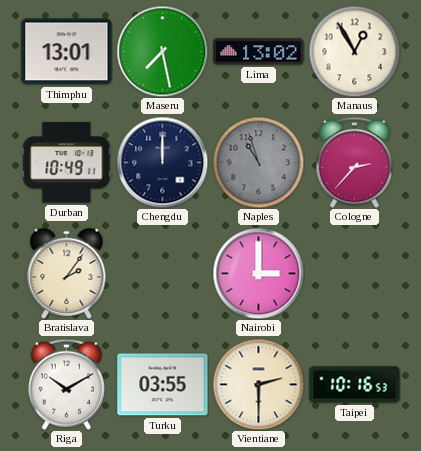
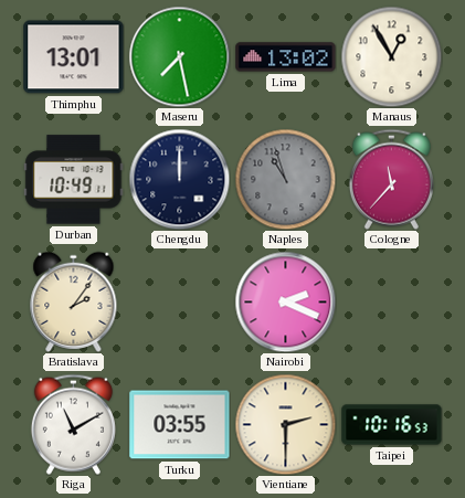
Cologne: 2:37 -> 11:37 (391, 179)
Nairobi: 3:00 -> 2:19 (285, 301)
Riga: 10:10 -> 11:10 (73, 424)
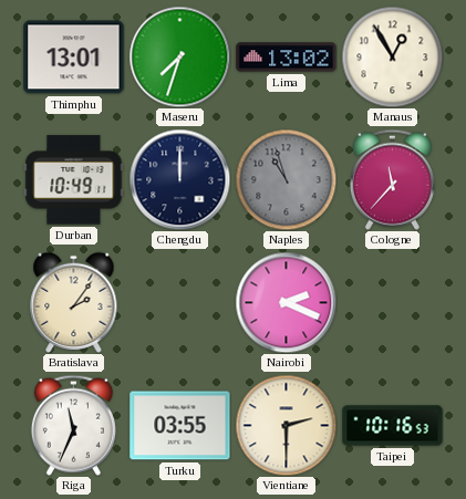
Maseru: 7:28 -> 7:33 (179, 56)
Riga: 11:10 -> 11:34 (73, 425)
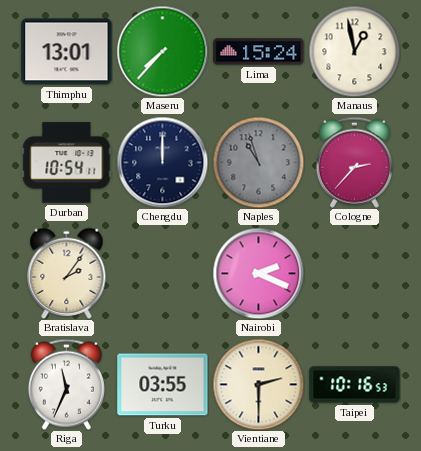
Maseru: 7:33 -> 7:37 (162, 51)
Lima: 13:02 -> 15:24 (259, 52)
Manaus: 12:55 -> 12:58 (354, 51)
Durban: 10:49 -> 10:54 (67, 163)
Cologne: 11:37 -> 2:37 (354, 162)
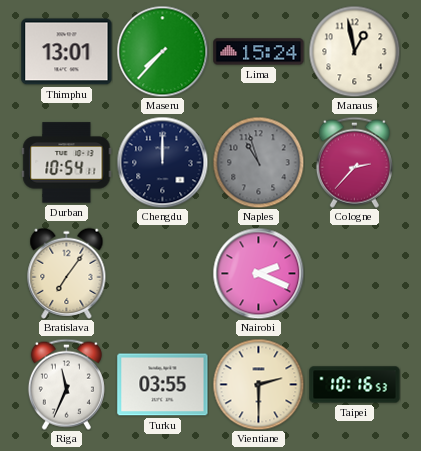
Bratislava: 2:06 -> 7:06 (67, 273)
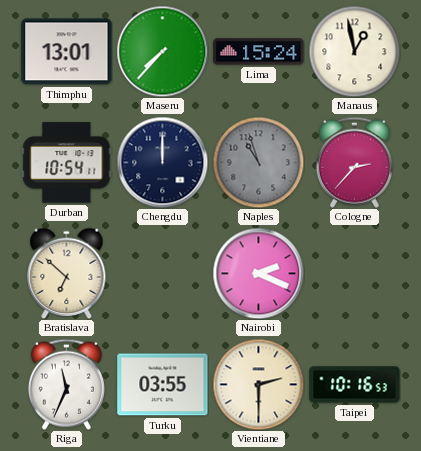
Bratislava: 7:06 -> 6:52 (67, 273)
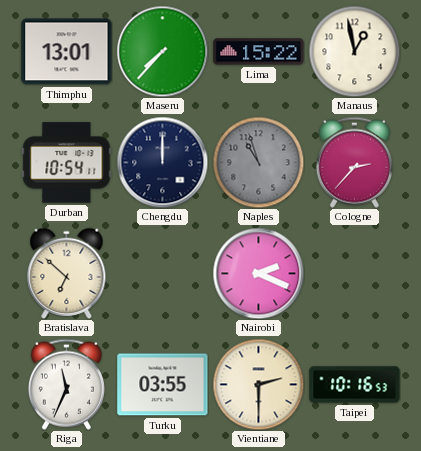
Lima: 15:24 -> 15:22 (259, 52)
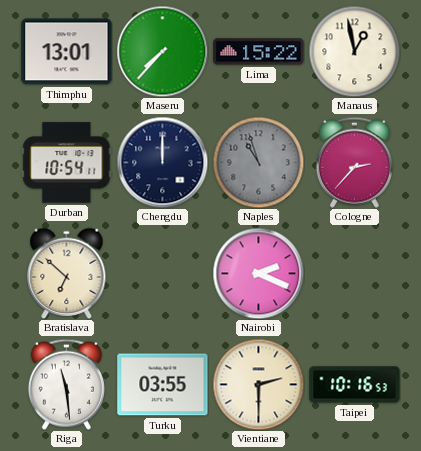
Riga: 11:34 -> 11:29 (66, 384)
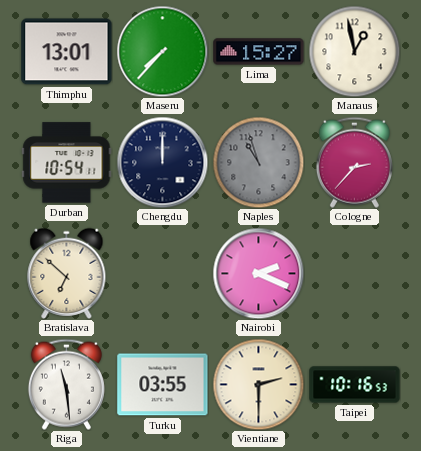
Lima: 15:22 -> 15:27 (259, 52)
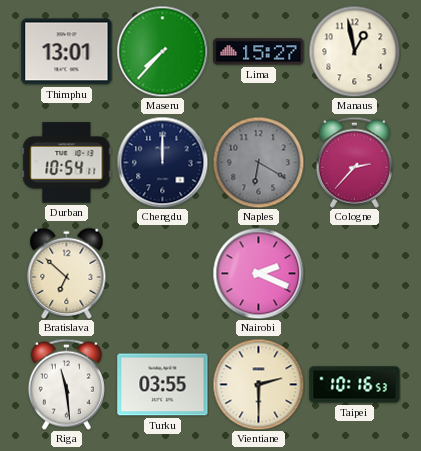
Naples: 10:57 -> 6:20 (258, 162)
